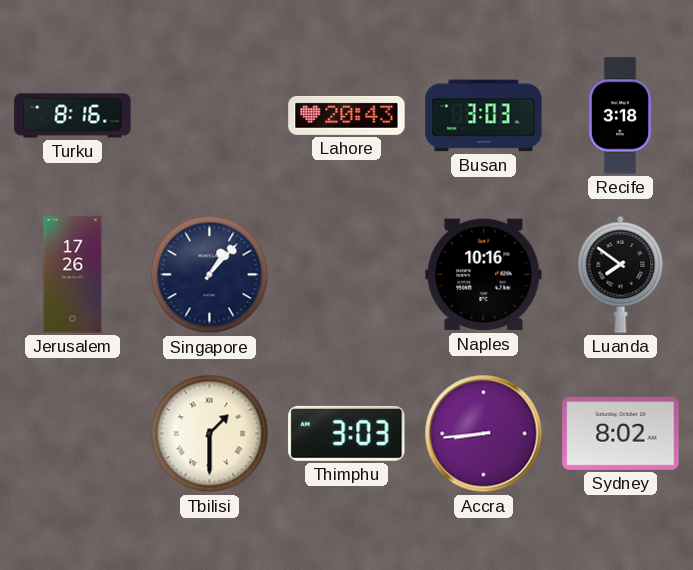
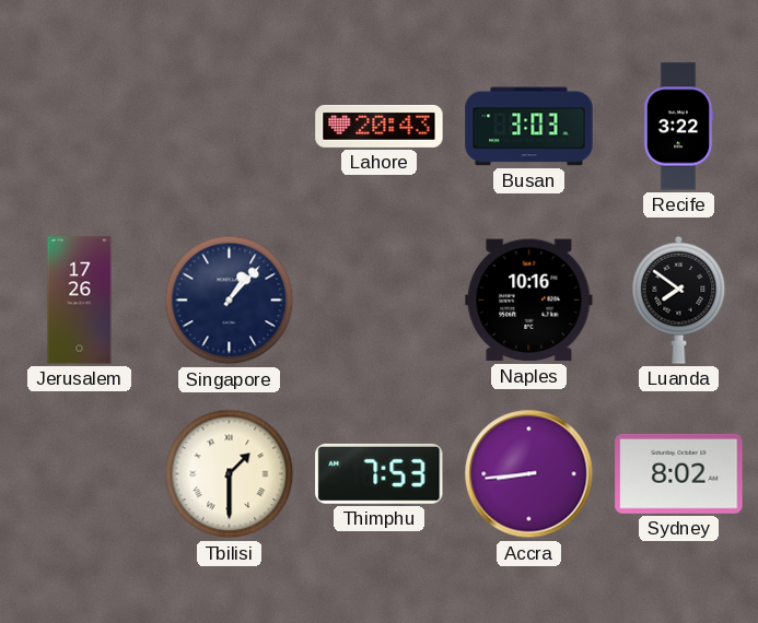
Turku: 8:16 -> none (73, 116)
Recife: 3:18 -> 3:22 (678, 127)
Thimphu: 3:03 -> 7:53 (380, 473)
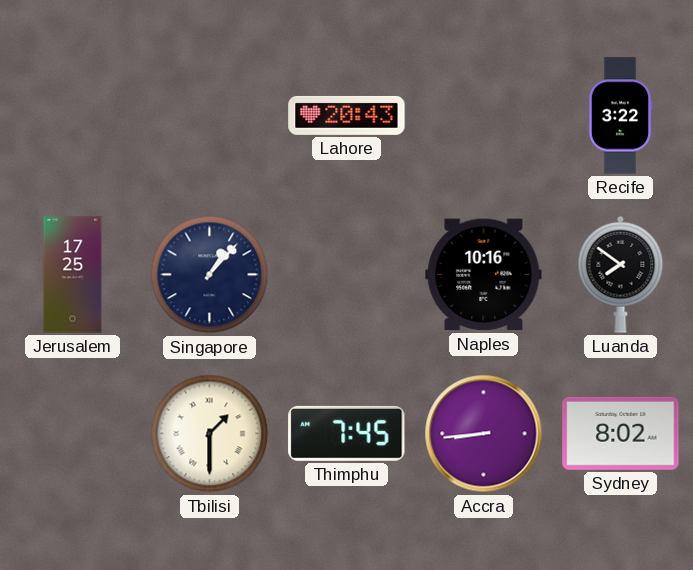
Busan: 3:03 -> none (529, 127)
Jerusalem: 17:26 -> 17:25 (73, 275)
Thimphu: 7:53 -> 7:45 (347, 433)
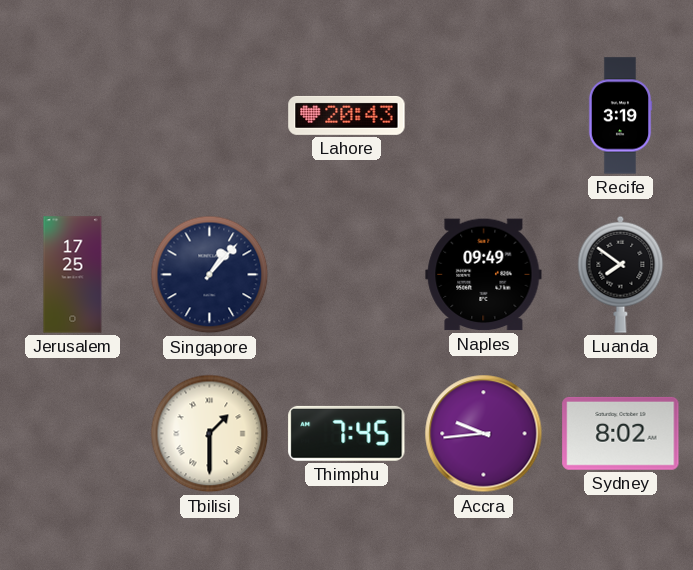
Recife: 3:22 -> 3:19 (620, 116)
Naples: 10:16 -> 09:49 (484, 275)
Accra: 8:44 -> 9:44 (484, 434)
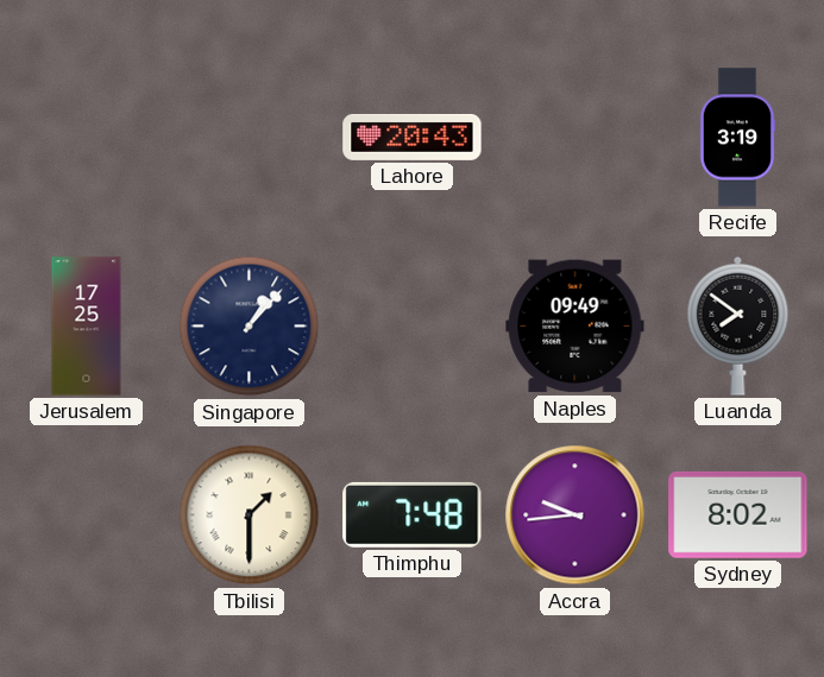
Thimphu: 7:45 -> 7:48 (413, 514)
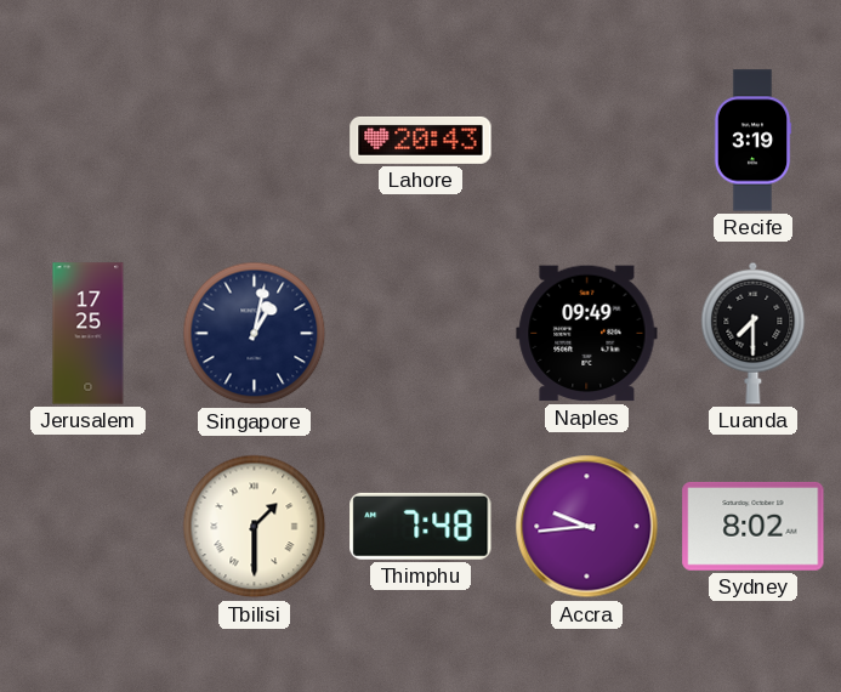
Singapore: 1:07 -> 1:02 (255, 334)
Luanda: 7:51 -> 7:30 (754, 333)
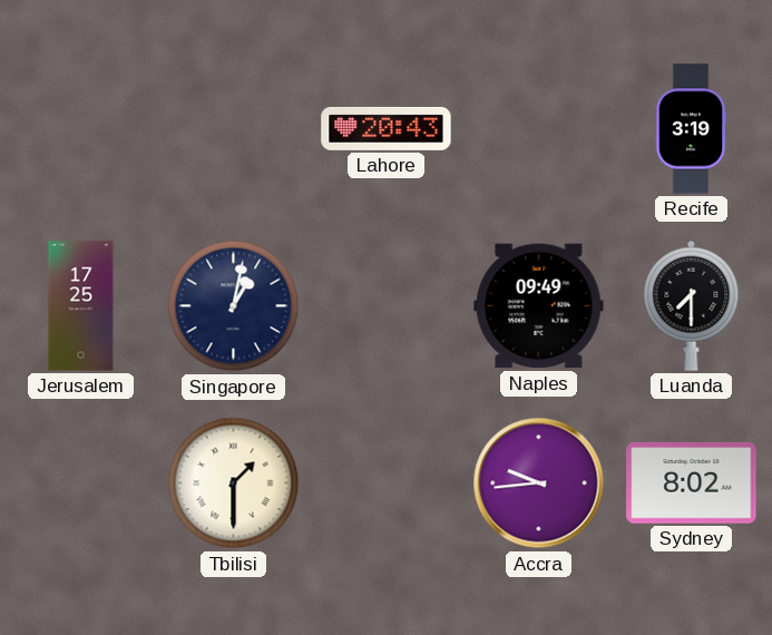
Thimphu: 7:48 -> none (421, 526)
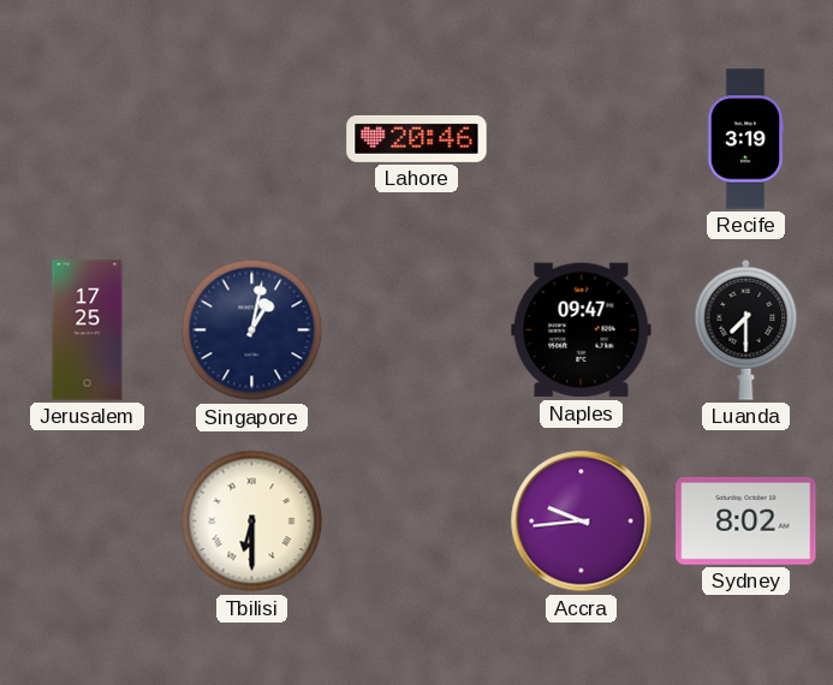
Lahore: 20:43 -> 20:46 (417, 138)
Naples: 09:49 -> 09:47 (582, 330)
Tbilisi: 1:30 -> 6:30 (252, 522)
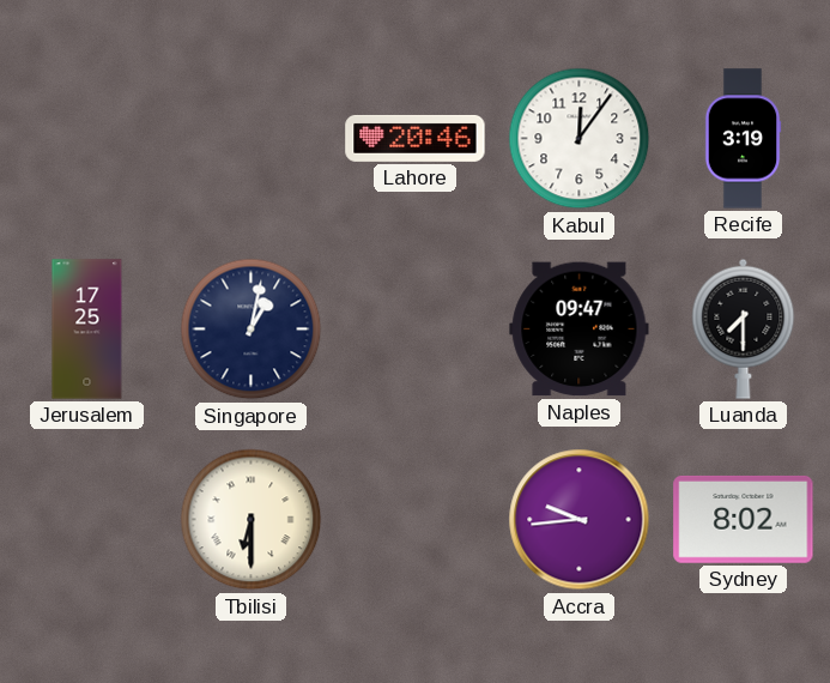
Kabul: none -> 12:06 (580, 139)
